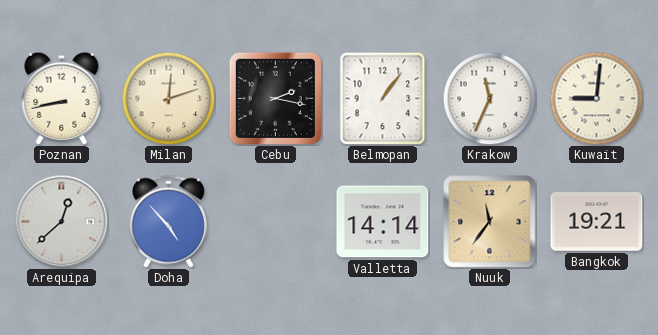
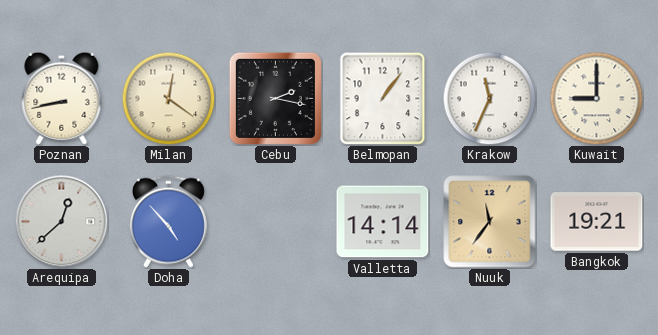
Milan: 12:12 -> 12:21 (168, 98)
Kuwait: 9:01 -> 9:00 (596, 98)
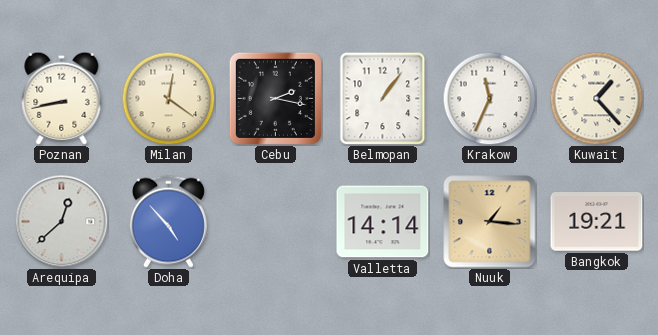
Kuwait: 9:00 -> 1:23 (596, 98)
Nuuk: 11:36 -> 1:16 (490, 222)
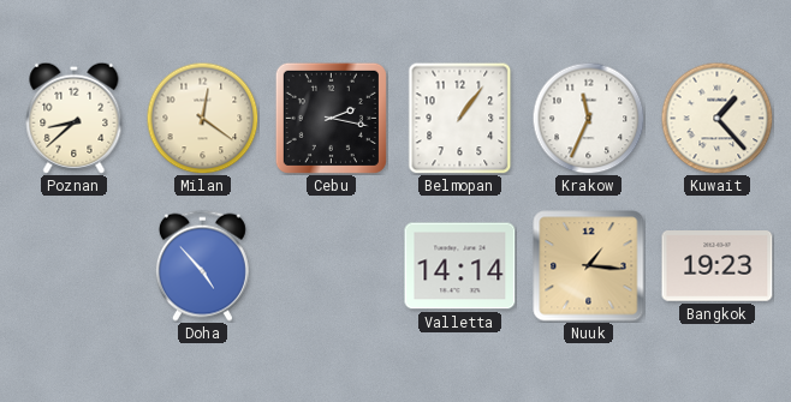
Poznan: 8:43 -> 8:38 (75, 118)
Arequipa: 12:38 -> none (61, 221)
Bangkok: 19:21 -> 19:23 (718, 266)
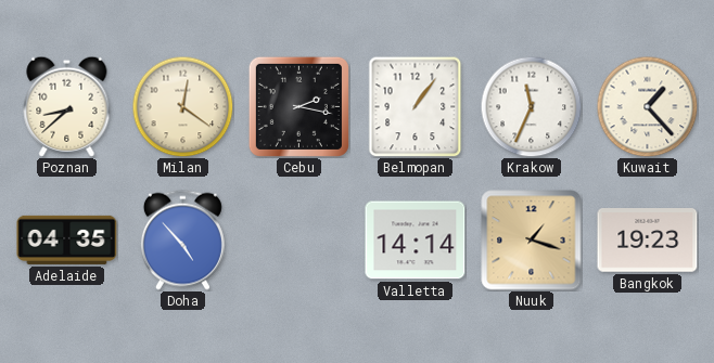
Adelaide: none -> 04:35 (67, 239)
Nuuk: 1:16 -> 1:18 (532, 241)
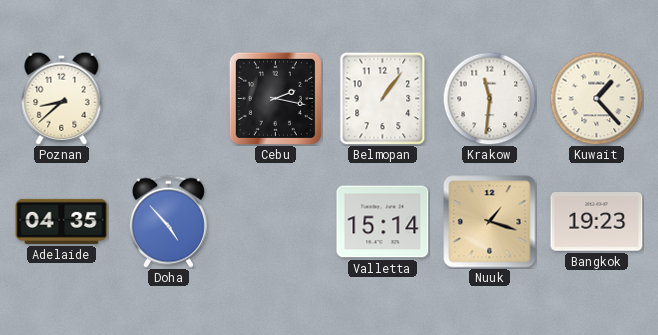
Milan: 12:21 -> none (182, 106)
Krakow: 11:34 -> 11:31 (489, 98)
Valletta: 14:14 -> 15:14 (383, 222)
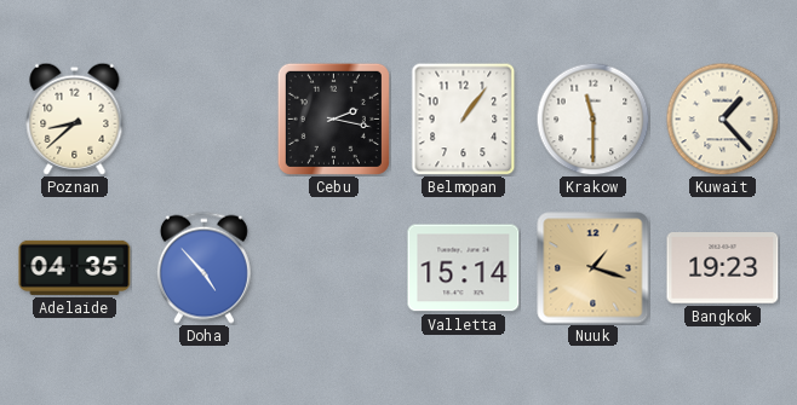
Krakow: 11:31 -> 11:30 (592, 118)
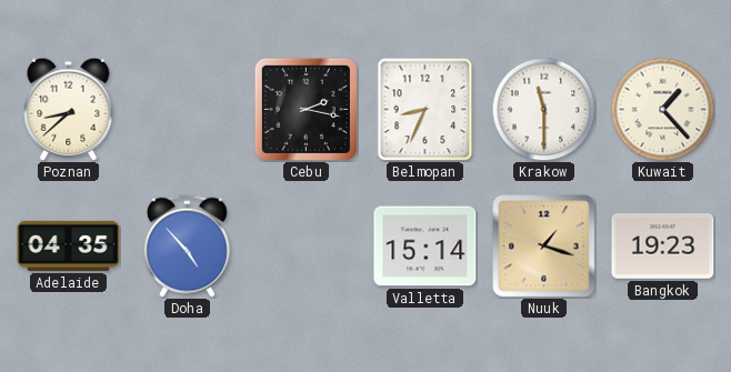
Belmopan: 1:06 -> 8:34 (425, 109)
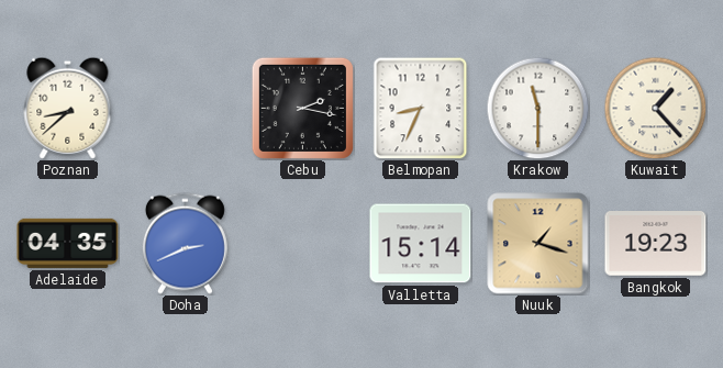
Doha: 4:53 -> 2:41 (185, 243)
